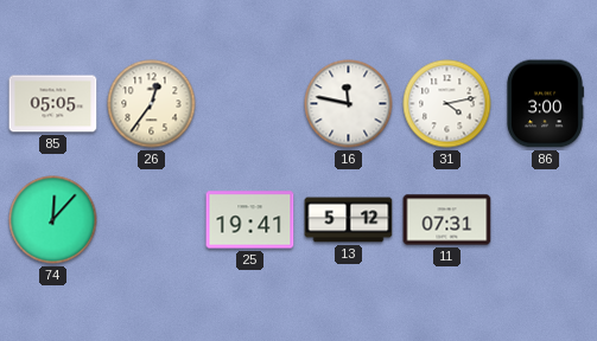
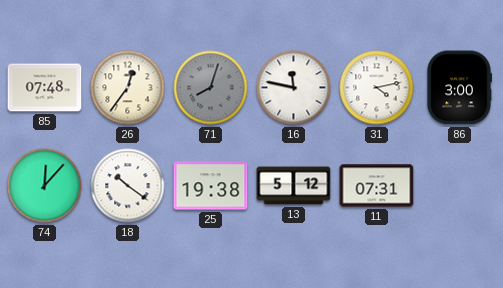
85: 05:05 -> 07:48 (45, 88)
71: none -> 8:03 (211, 88)
18: none -> 10:21 (128, 186)
25: 19:41 -> 19:38 (211, 186)
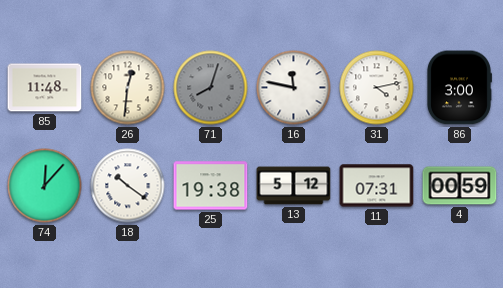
85: 07:48 -> 11:48 (45, 88)
26: 12:36 -> 12:31 (128, 88)
4: none -> 00:59 (460, 186)
